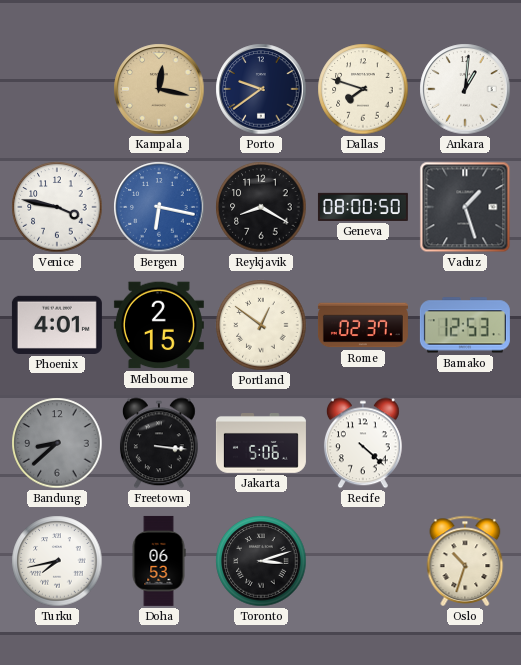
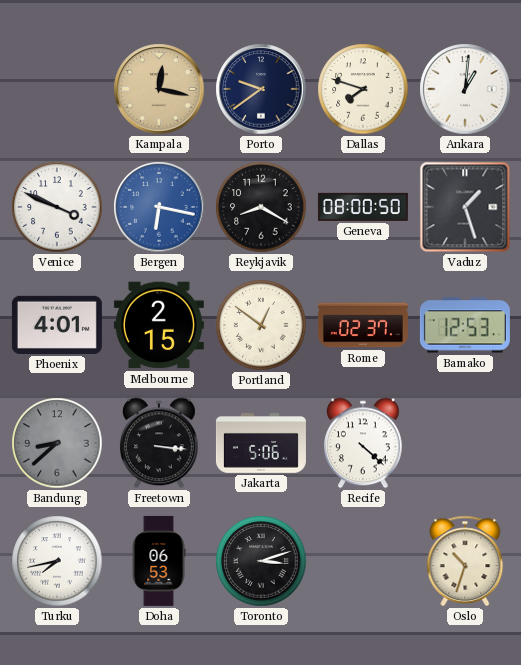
Venice: 3:47 -> 3:49 (57, 207)
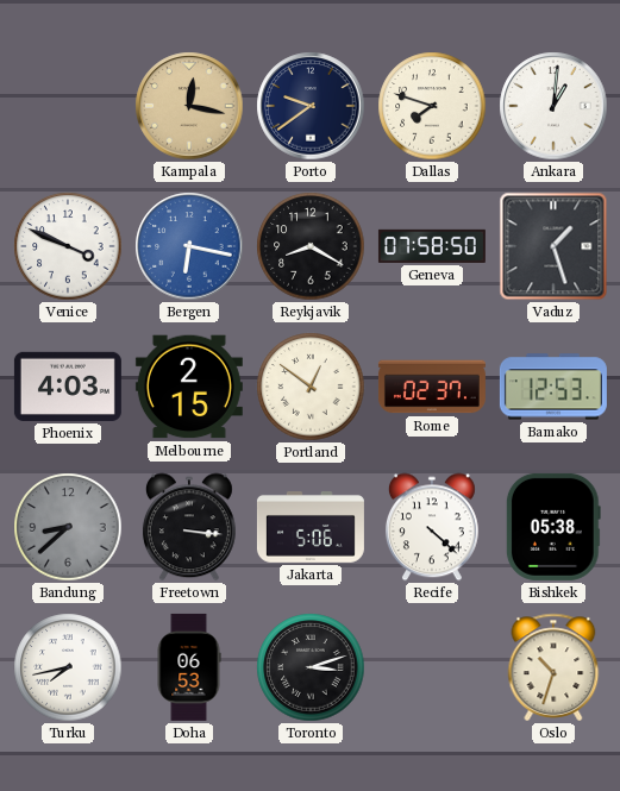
Geneva: 08:00 -> 07:58 (432, 246)
Phoenix: 4:01 -> 4:03 (68, 387)
Bishkek: none -> 05:38 (553, 527)
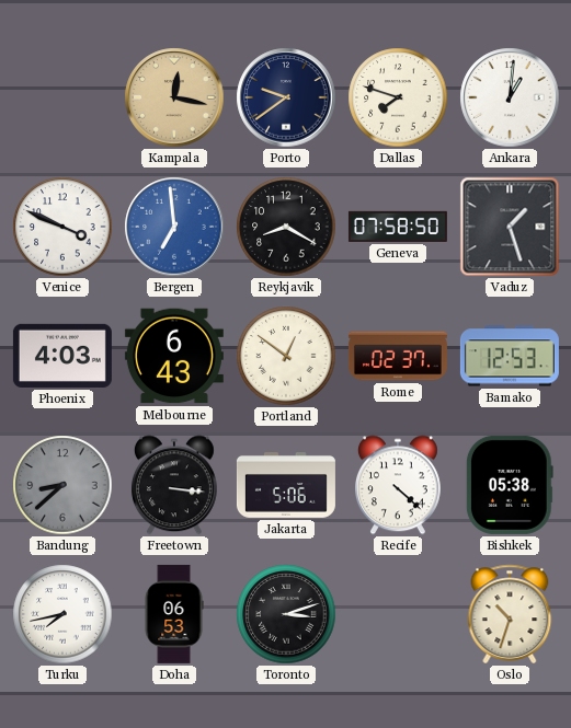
Bergen: 6:17 -> 6:59 (174, 227)
Melbourne: 2:15 -> 6:43 (174, 356)
